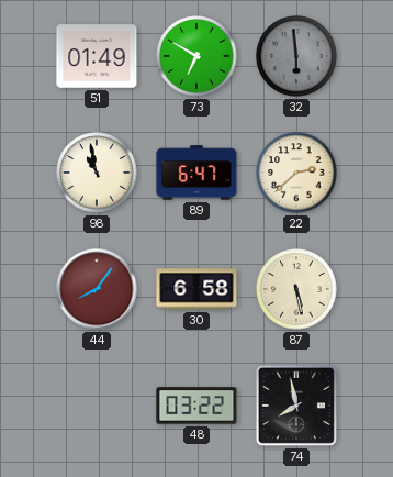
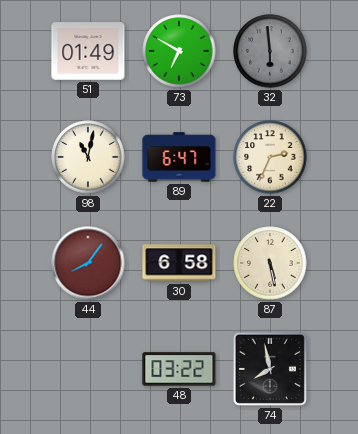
98: 10:58 -> 11:02 (88, 157)
22: 2:38 -> 2:34 (270, 157)
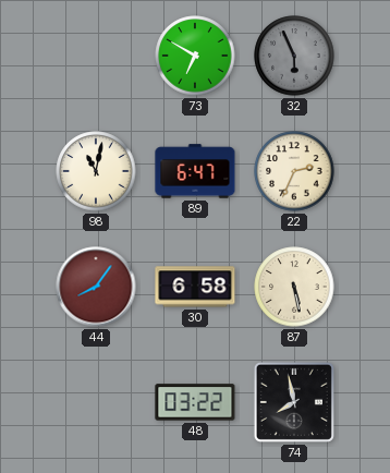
51: 01:49 -> none (88, 51)
32: 5:59 -> 5:56 (294, 56)
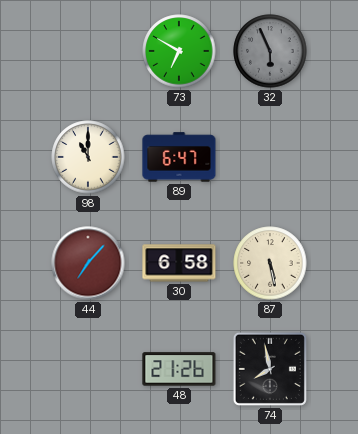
98: 11:02 -> 11:00 (88, 157)
22: 2:34 -> none (294, 171)
44: 8:06 -> 7:07 (88, 263)
48: 03:22 -> 21:26 (179, 369)
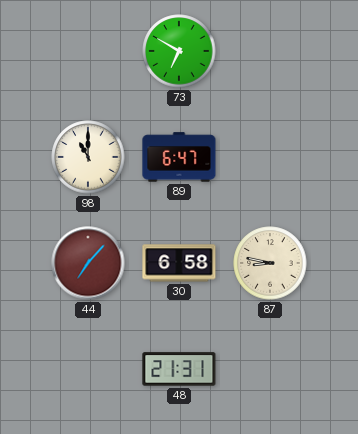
32: 5:56 -> none (270, 51)
87: 5:28 -> 8:47 (270, 263)
48: 21:26 -> 21:31 (179, 369)
74: 7:58 -> none (270, 369)
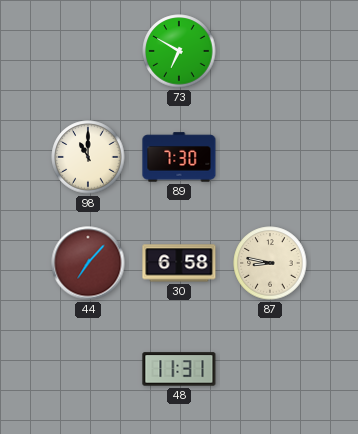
89: 6:47 -> 7:30 (179, 157)
48: 21:31 -> 11:31 (179, 369)
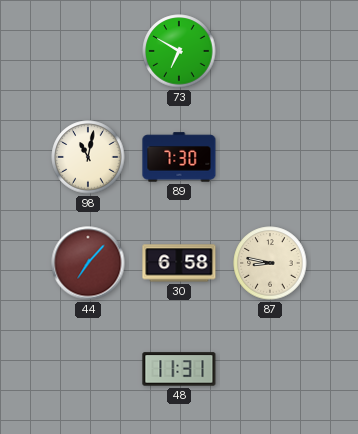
98: 11:00 -> 11:02 (88, 157)
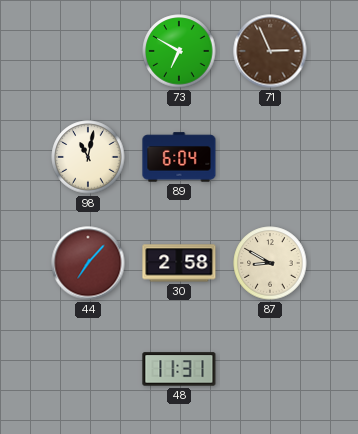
71: none -> 2:56 (270, 51)
89: 7:30 -> 6:04 (179, 157)
30: 6:58 -> 2:58 (179, 263)
87: 8:47 -> 8:50 (270, 263)
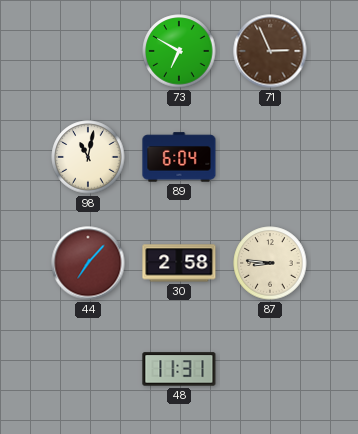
87: 8:50 -> 8:46 (270, 263)
